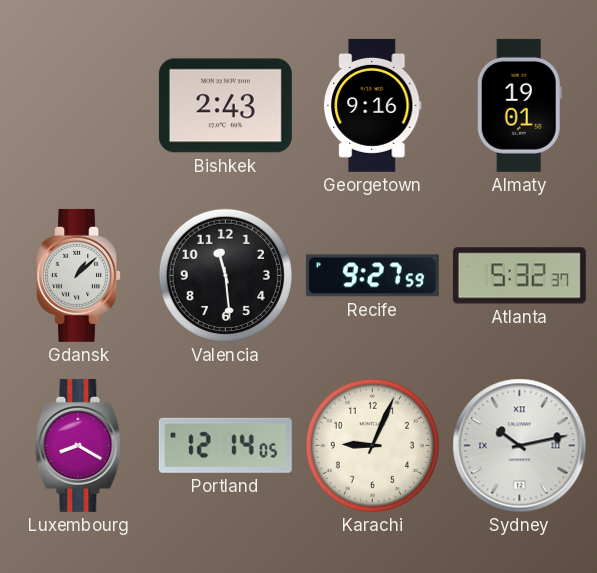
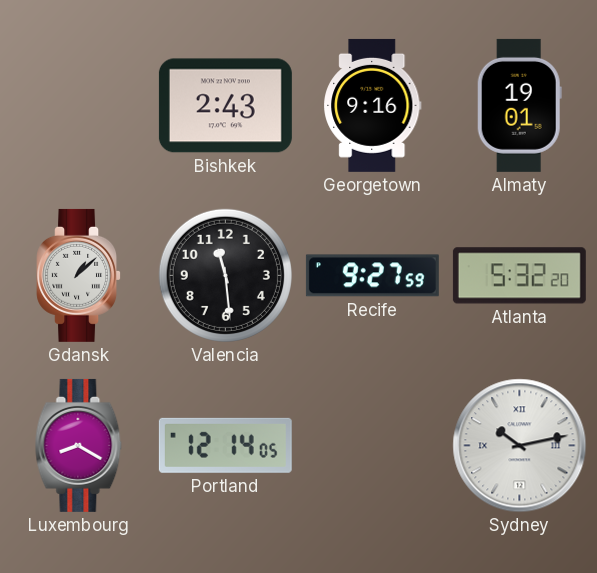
Atlanta: 5:32:37 -> 5:32:20 (519, 276)
Karachi: 9:04 -> none (372, 445)
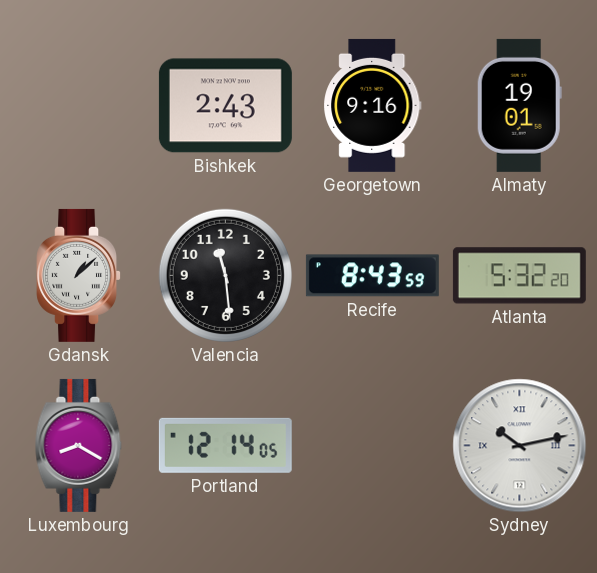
Recife: 9:27 -> 8:43 (372, 276)
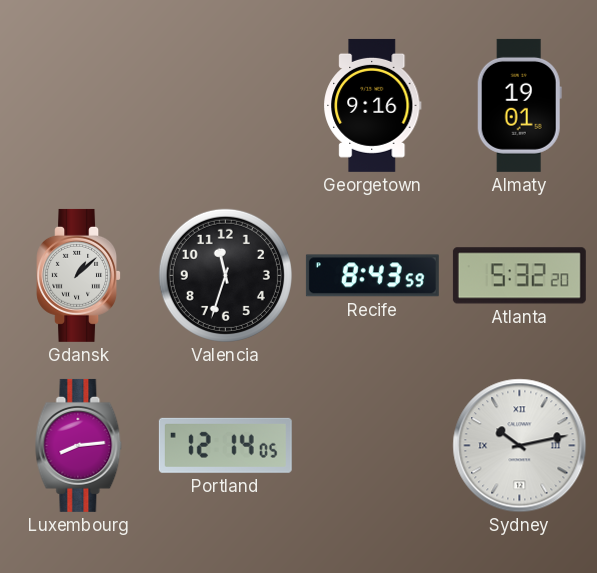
Bishkek: 2:43 -> none (225, 106)
Valencia: 11:29 -> 11:33 (225, 275)
Luxembourg: 8:20 -> 8:14 (79, 445)
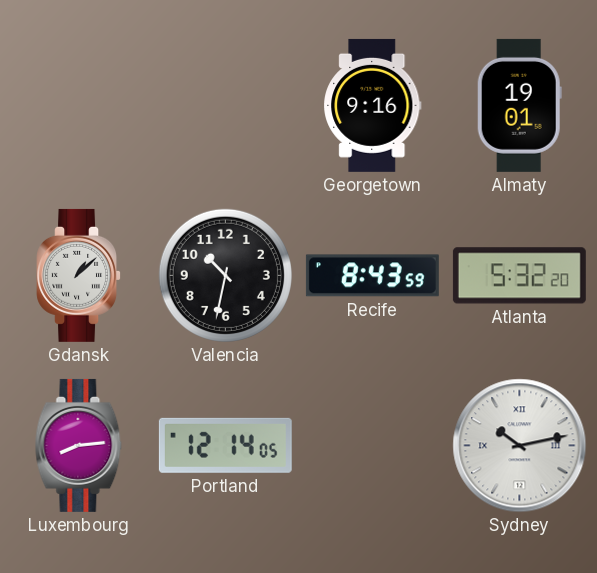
Valencia: 11:33 -> 10:32 (225, 275)
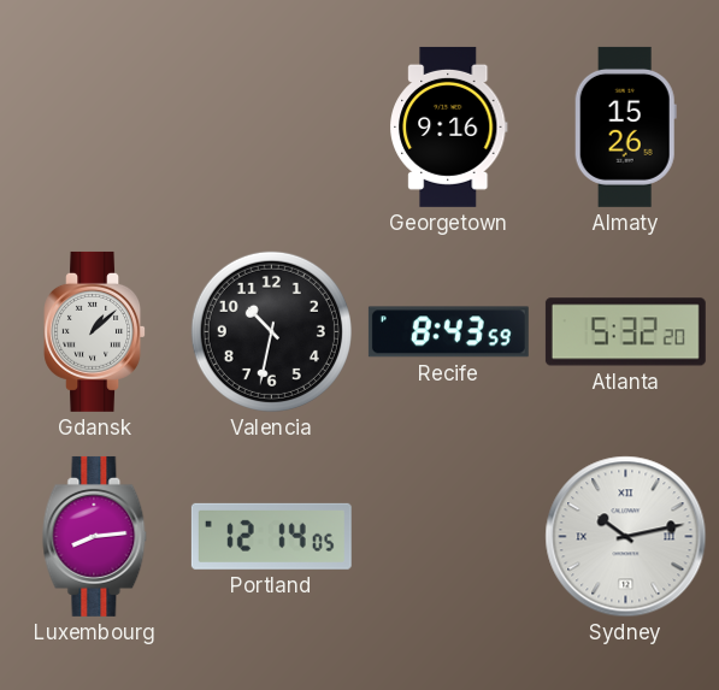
Almaty: 19:01 -> 15:26 (625, 126)
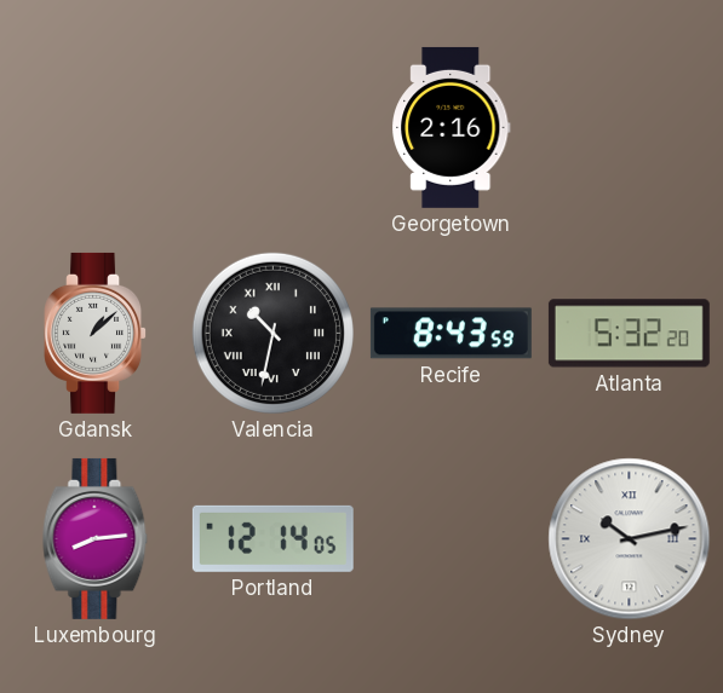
Georgetown: 9:16 -> 2:16 (452, 127)
Almaty: 15:26 -> none (625, 126)
Valencia numerals: Arabic -> Roman (272, 333)
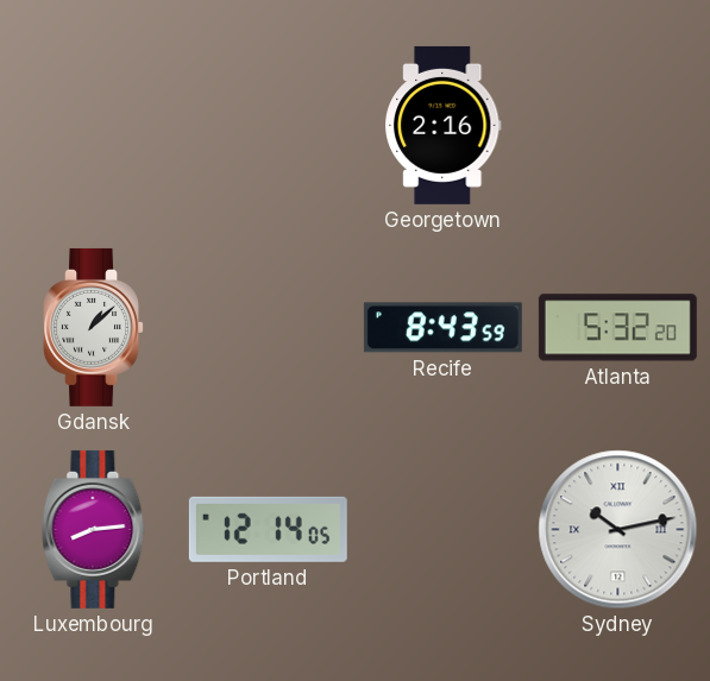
Valencia: 10:32 -> none (272, 333)
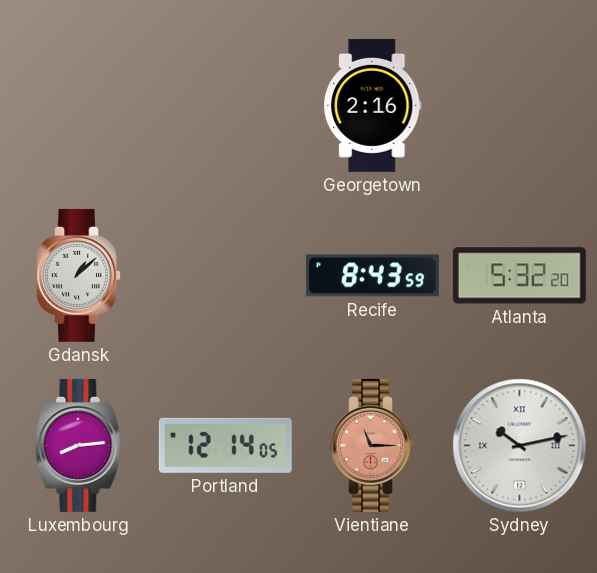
Vientiane: none -> 11:15 (373, 445)
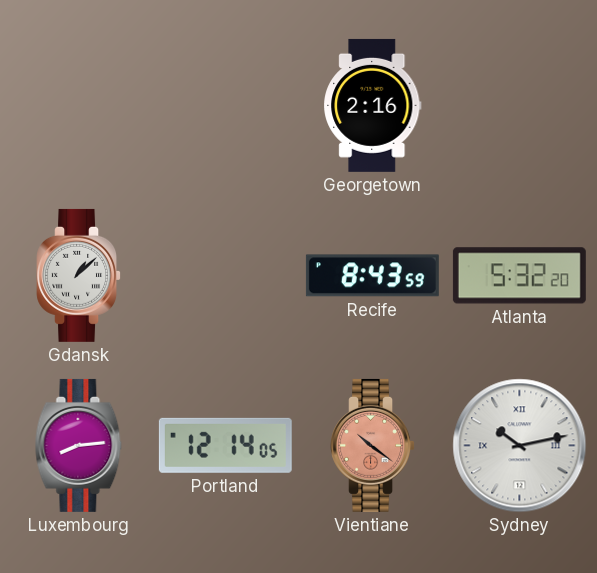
Vientiane: 11:15 -> 10:21 (373, 445)
